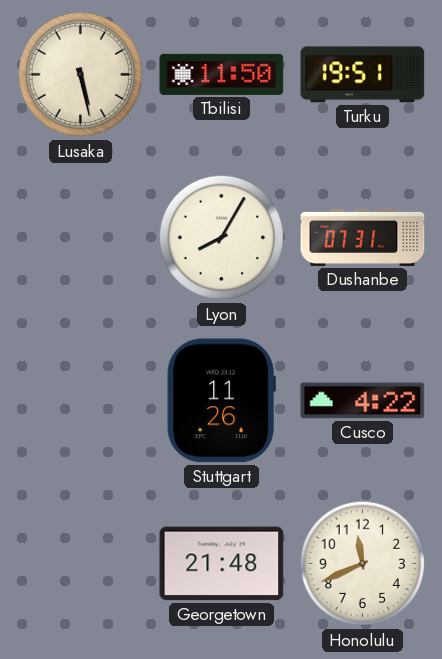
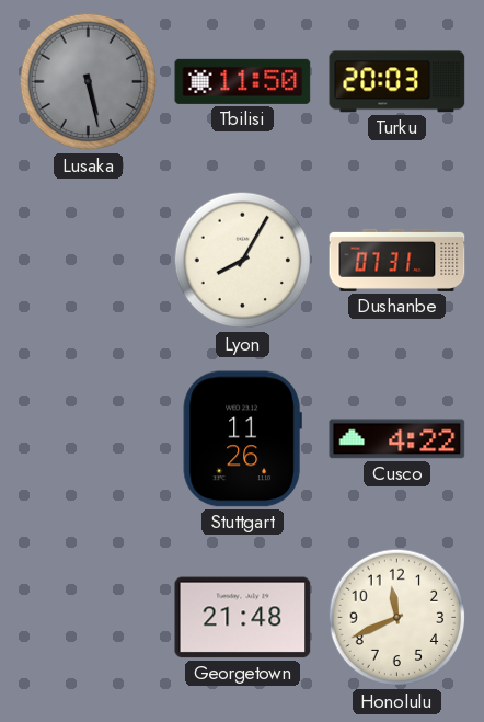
Lusaka dial: cream -> grey (89, 82)
Turku: 19:51 -> 20:03 (397, 82)
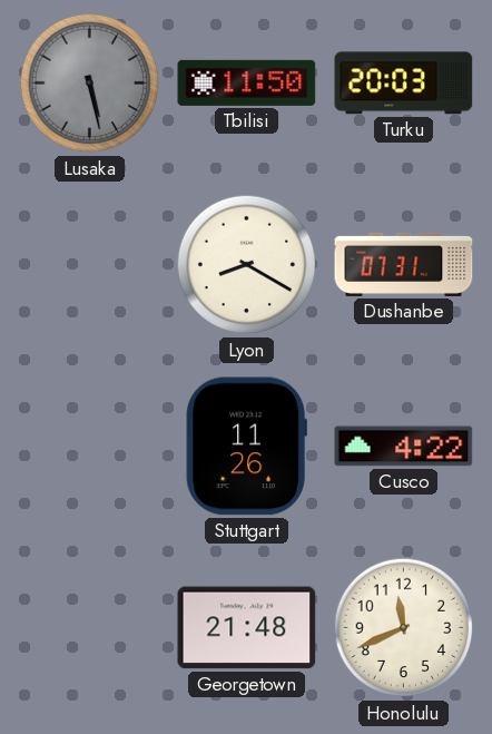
Lyon: 8:05 -> 8:20 (247, 265)
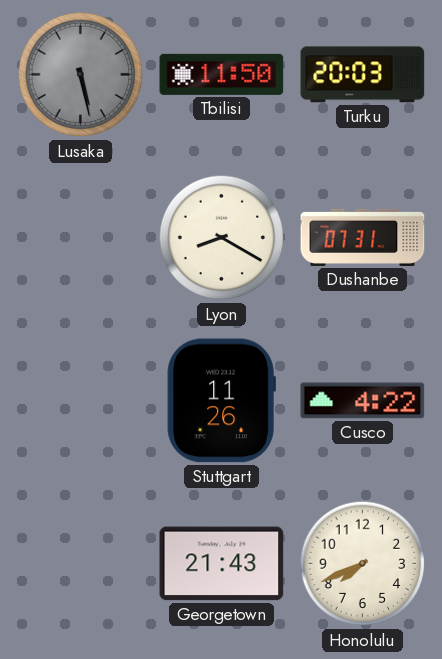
Georgetown: 21:48 -> 21:43 (222, 564)
Honolulu: 11:41 -> 7:41 (363, 564)
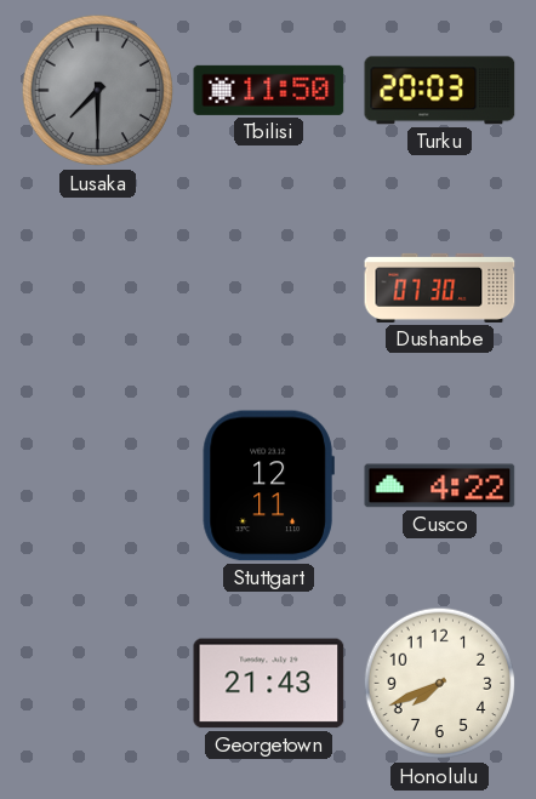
Lusaka: 5:28 -> 7:30 (98, 91)
Lyon: 8:20 -> none (222, 238)
Dushanbe: 07:31 -> 07:30 (440, 287)
Stuttgart: 11:26 -> 12:11 (268, 486)
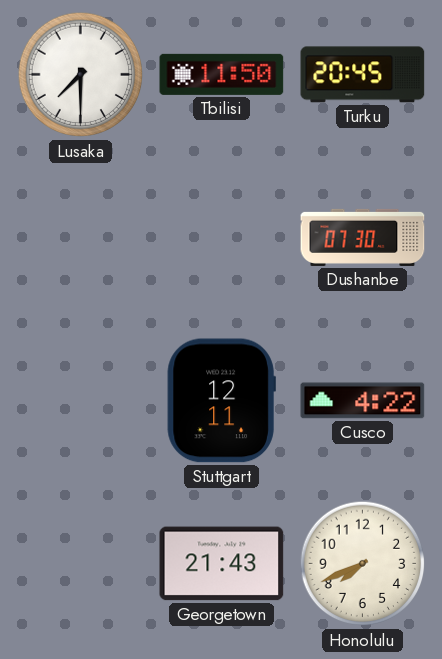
Lusaka dial: grey -> white (81, 75)
Turku: 20:03 -> 20:45 (363, 75)
